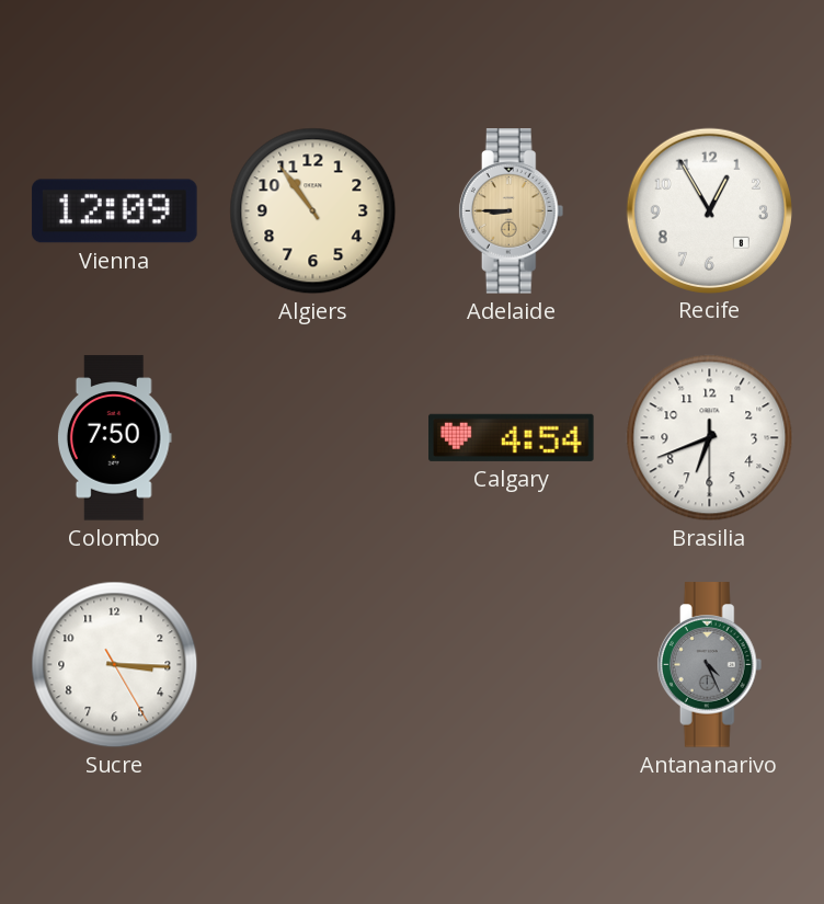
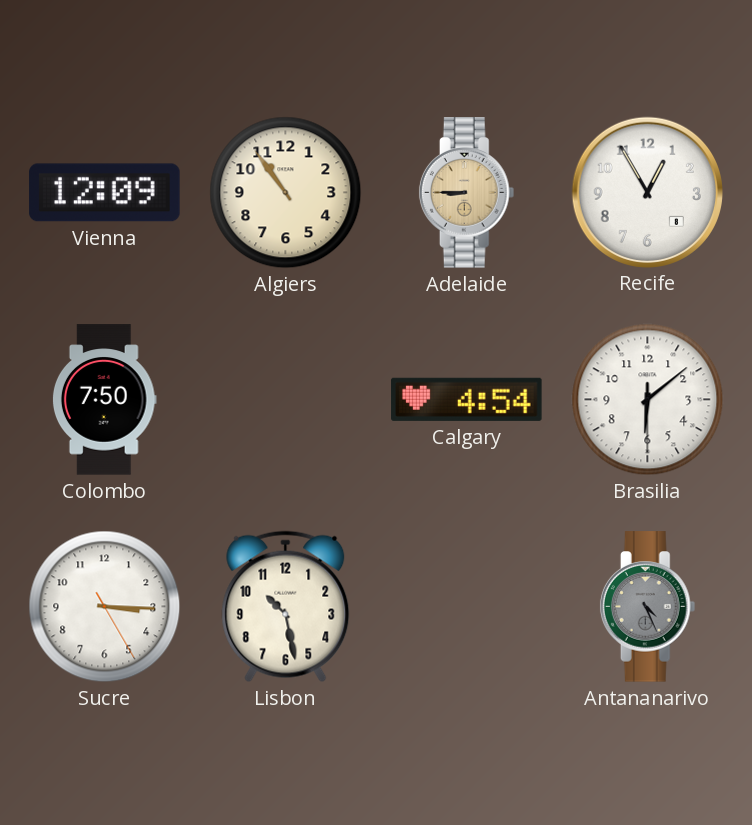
Brasilia: 6:41 -> 6:08 (648, 400)
Lisbon: none -> 10:28 (286, 607)
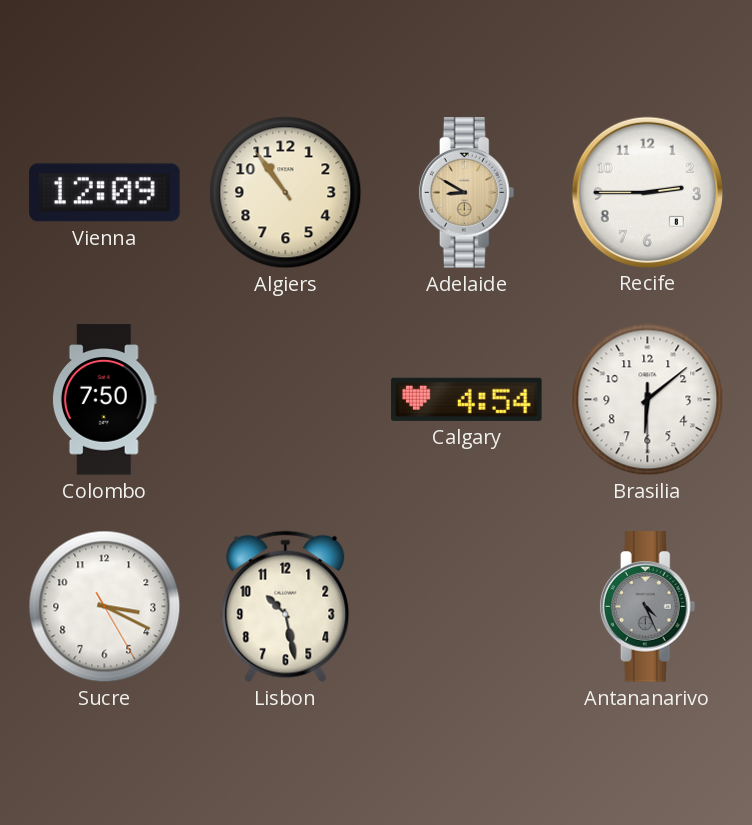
Adelaide: 8:45 -> 8:50 (467, 193)
Recife: 12:55 -> 2:45 (647, 192)
Sucre: 3:15 -> 3:19 (105, 607)
